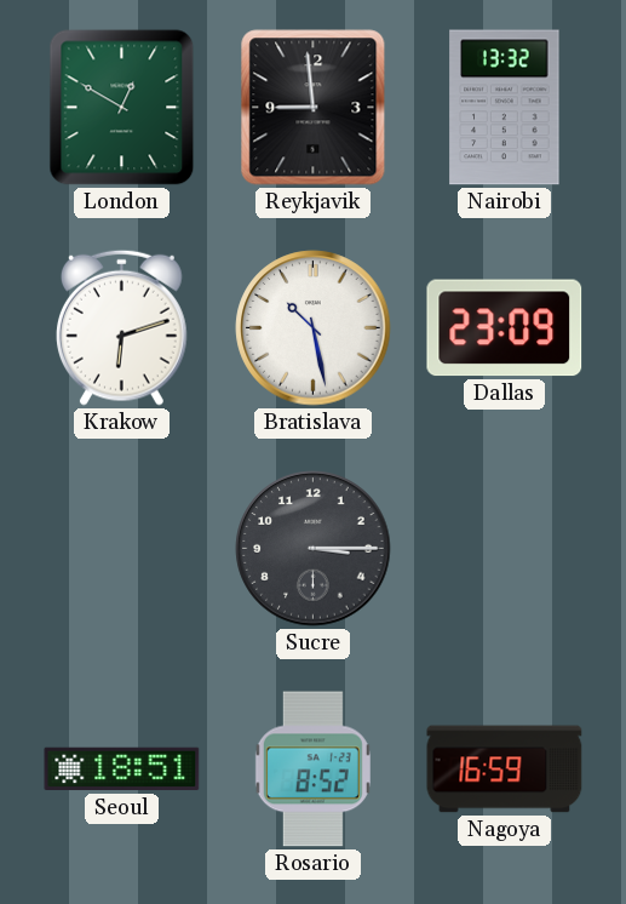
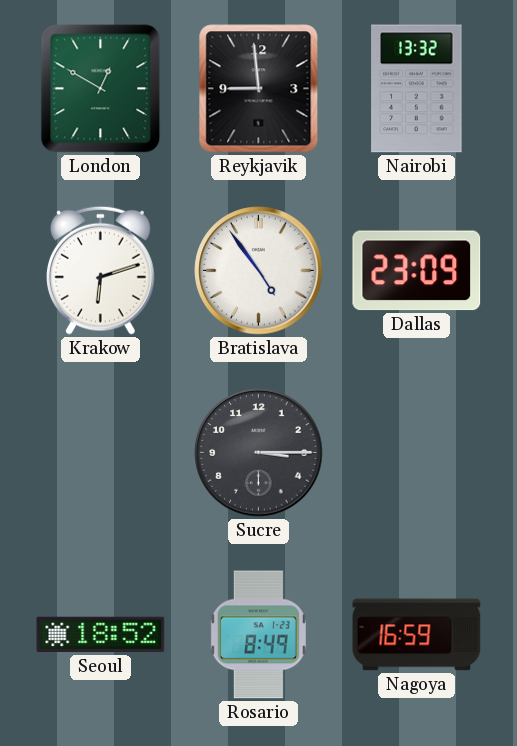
Bratislava: 10:28 -> 4:54 (259, 271)
Seoul: 18:51 -> 18:52 (101, 635)
Rosario: 8:52 -> 8:49 (258, 635)
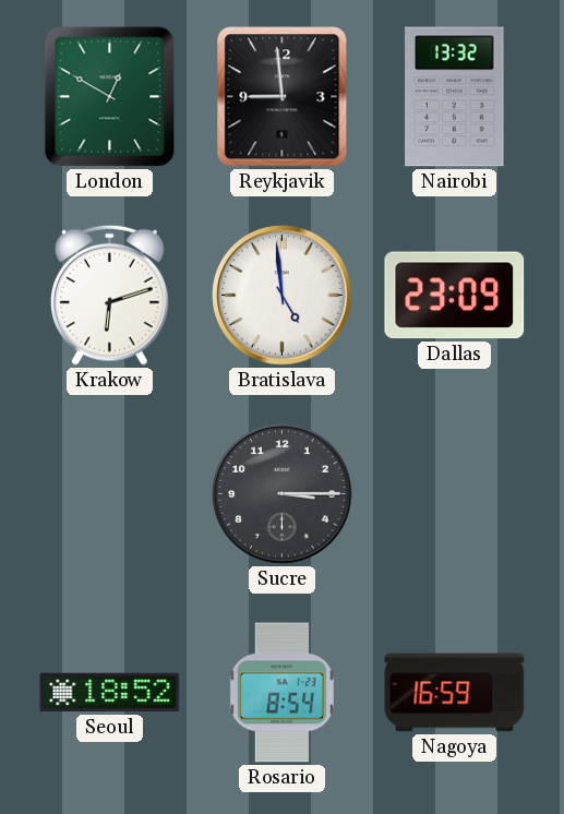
Bratislava: 4:54 -> 4:59 (283, 296)
Rosario: 8:49 -> 8:54 (281, 693)
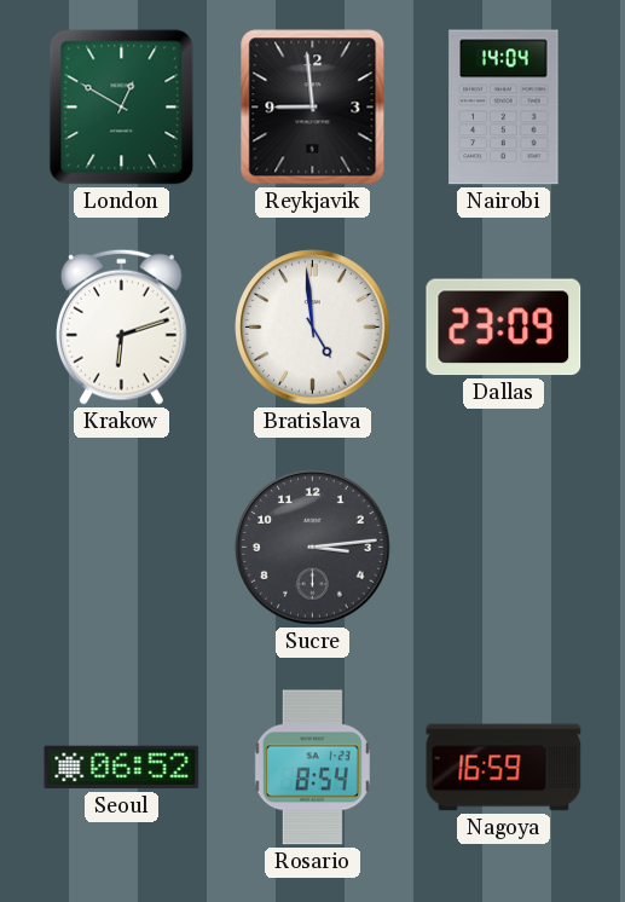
Nairobi: 13:32 -> 14:04 (504, 108)
Sucre: 3:15 -> 3:14 (313, 548)
Seoul: 18:52 -> 06:52 (122, 768)
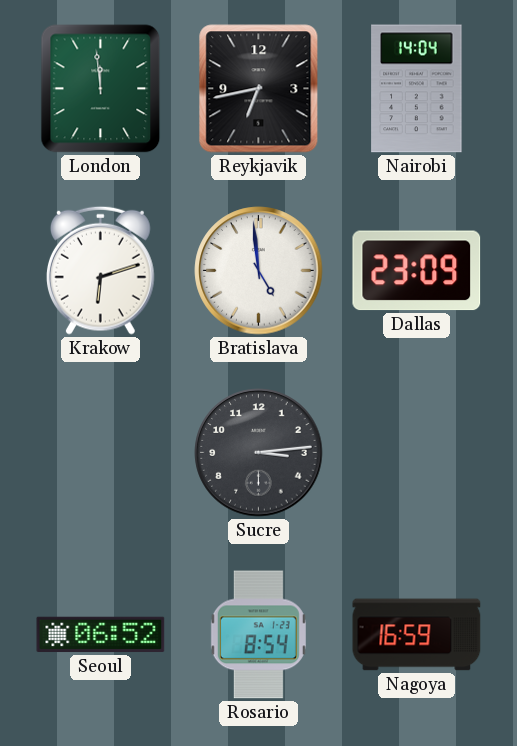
London: 12:50 -> 11:59 (101, 89)
Reykjavik: 8:59 -> 6:43 (259, 89)
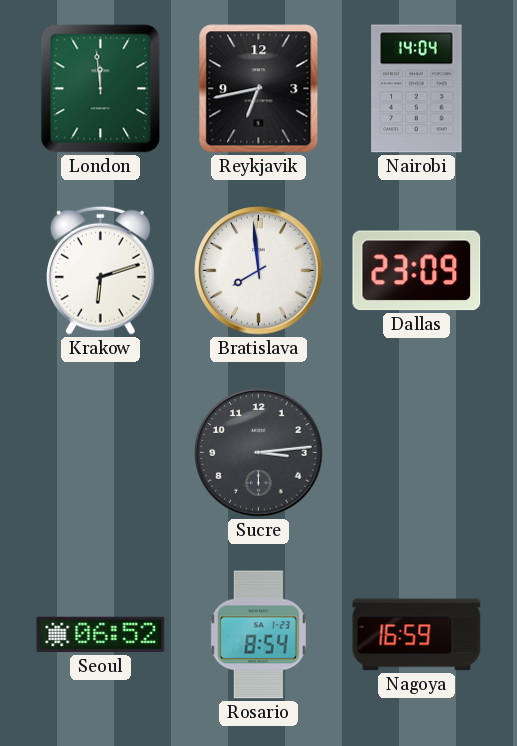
Bratislava: 4:59 -> 7:59 (259, 271)
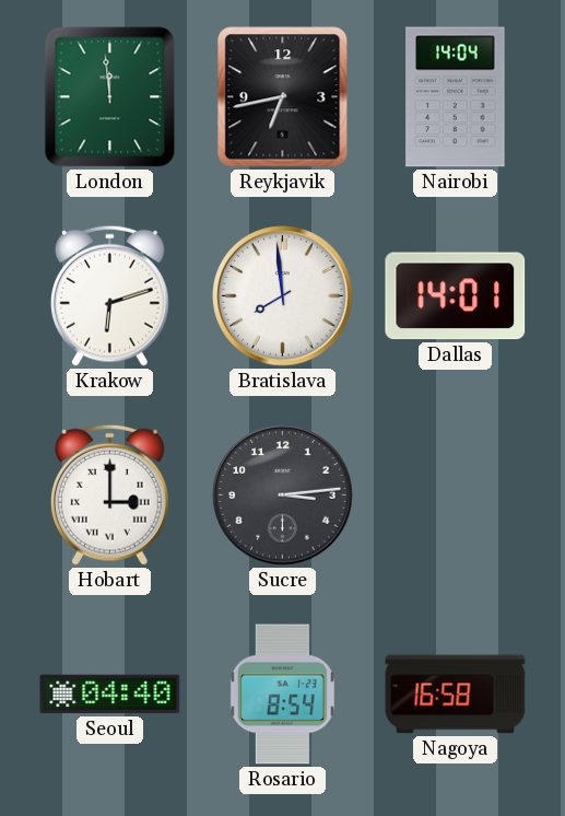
Dallas: 23:09 -> 14:01 (456, 296)
Hobart: none -> 3:00 (109, 494)
Seoul: 06:52 -> 04:40 (110, 695)
Nagoya: 16:59 -> 16:58 (456, 695)
